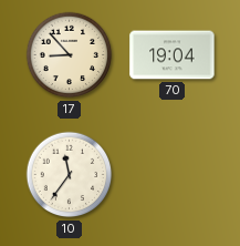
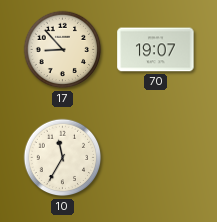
70: 19:04 -> 19:07 (156, 50)
10: 11:36 -> 11:35 (63, 158)
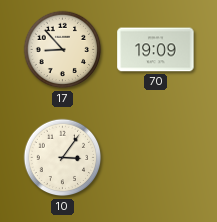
70: 19:07 -> 19:09 (156, 50)
10: 11:35 -> 3:06 (63, 158)
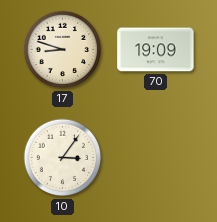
17: 8:53 -> 8:48 (63, 50)
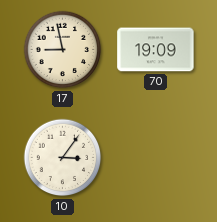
17: 8:48 -> 8:58 (63, 50)
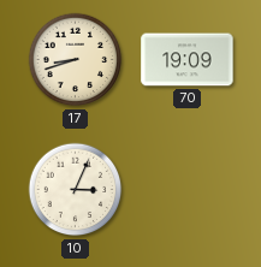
17: 8:58 -> 8:42 (76, 60)
10: 3:06 -> 3:04 (76, 190)
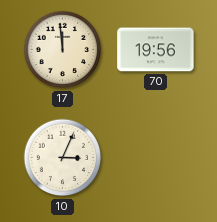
17: 8:42 -> 11:59 (63, 50)
70: 19:09 -> 19:56 (156, 50)
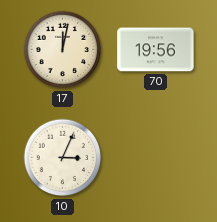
17: 11:59 -> 12:02 (63, 50)
